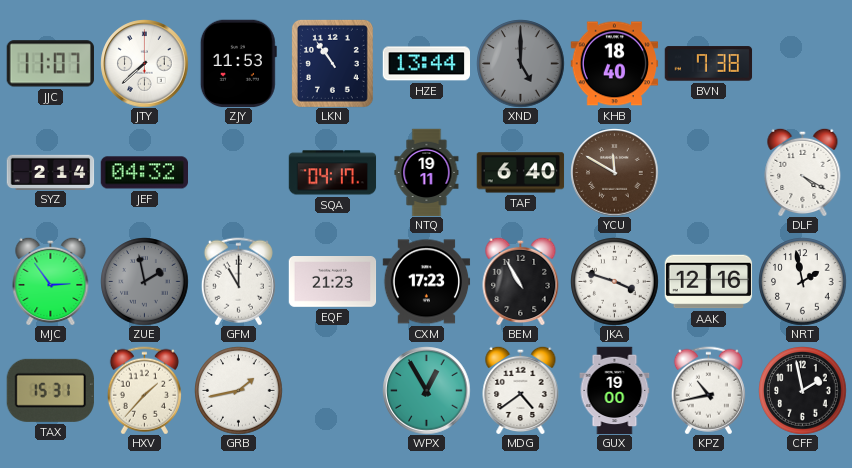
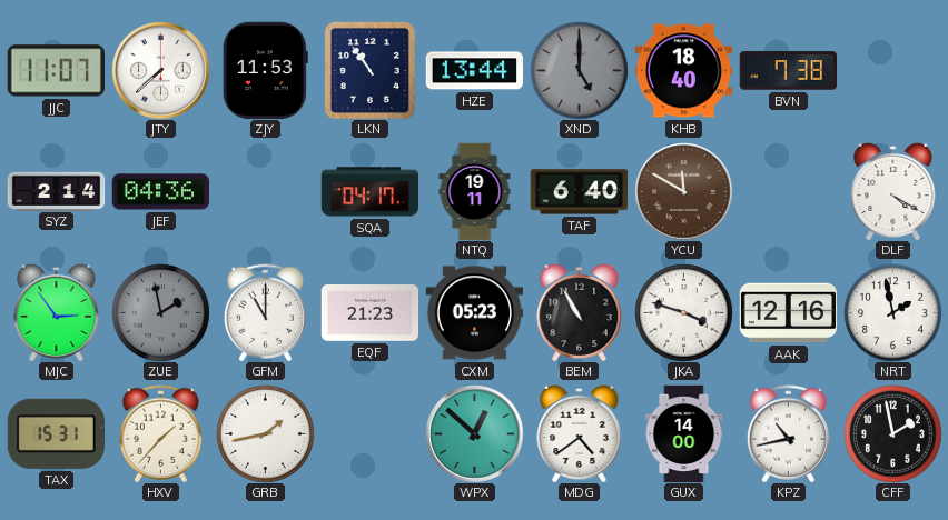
JEF: 04:32 -> 04:36 (160, 192)
CXM: 17:23 -> 05:23 (474, 313)
WPX: 12:55 -> 12:52 (474, 433)
GUX: 19:00 -> 14:00 (684, 433)
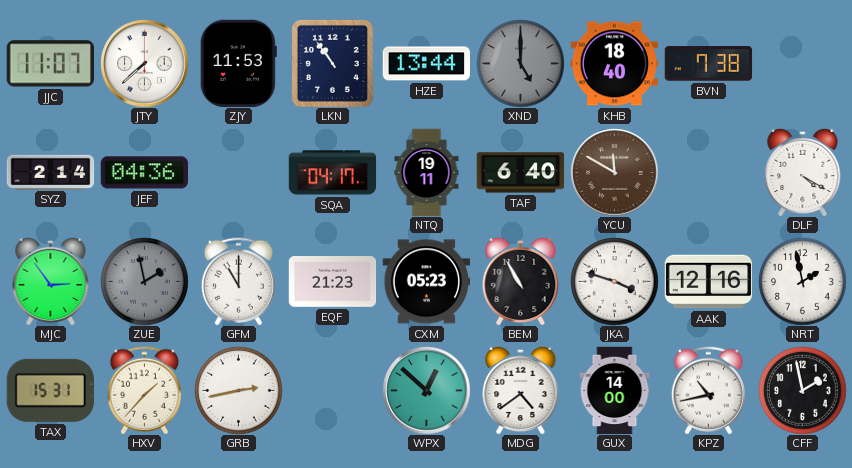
GRB: 1:43 -> 2:43 (238, 390)
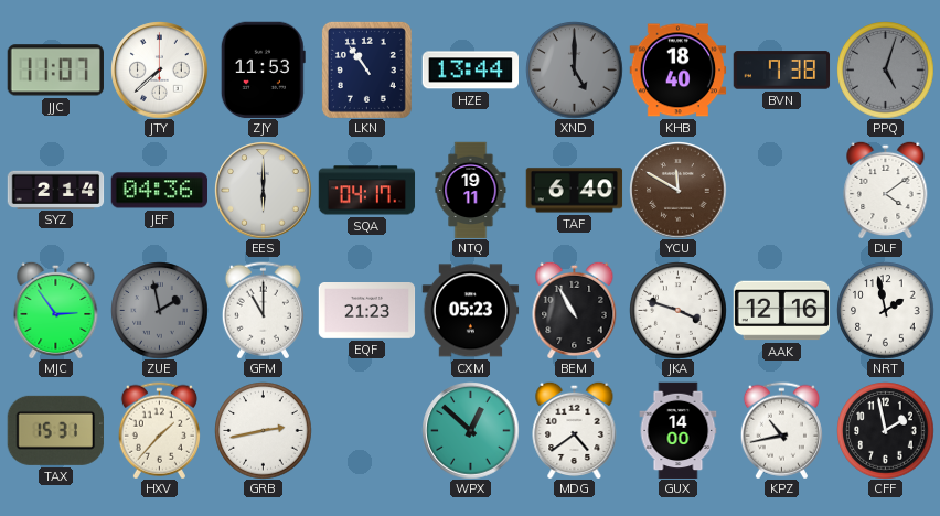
PPQ: none -> 5:03 (885, 69)
EES: none -> 6:00 (263, 190)
DLF: 4:20 -> 4:09 (886, 190)
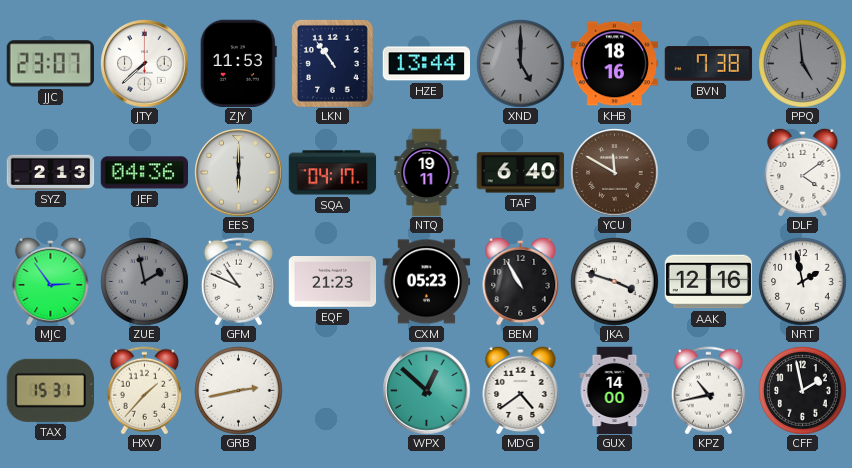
JJC: 11:07 -> 23:07 (50, 64)
KHB: 18:40 -> 18:16 (614, 64)
PPQ: 5:03 -> 4:59 (802, 63)
SYZ: 2:14 -> 2:13 (50, 172)
GFM: 11:00 -> 10:49 (238, 281)
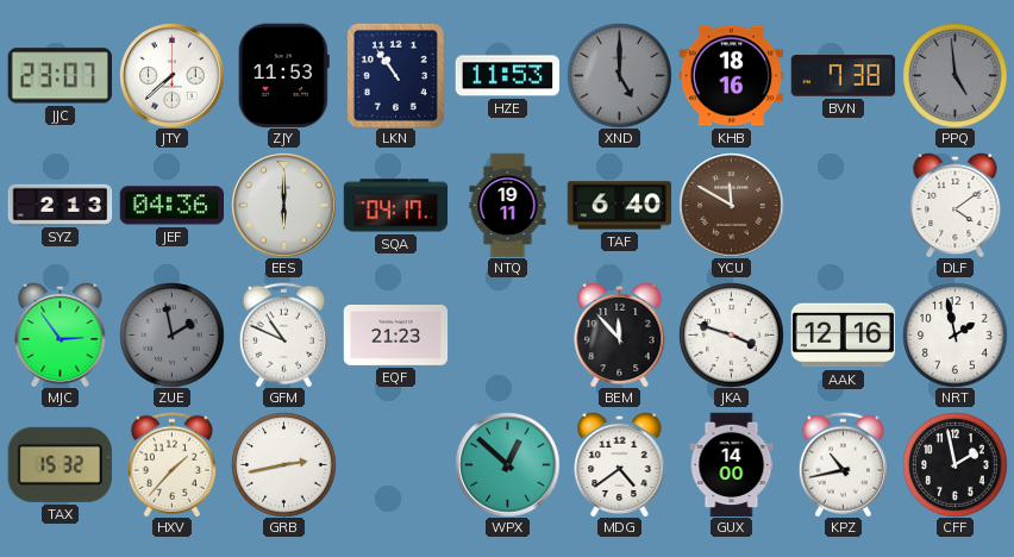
HZE: 13:44 -> 11:53 (507, 76)
CXM: 05:23 -> none (426, 282)
BEM: 10:55 -> 11:53 (620, 334)
TAX: 15:31 -> 15:32 (60, 464)
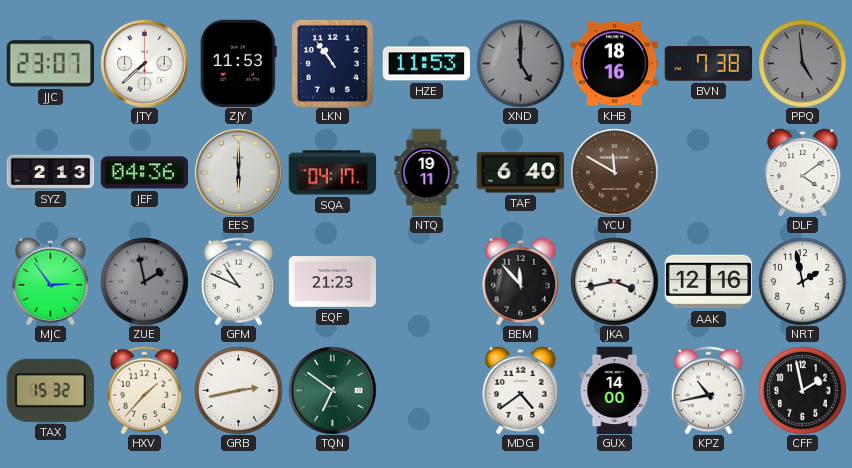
JKA: 3:48 -> 3:43 (614, 281)
TQN: none -> 6:51 (332, 390)
WPX: 12:52 -> none (507, 464)
